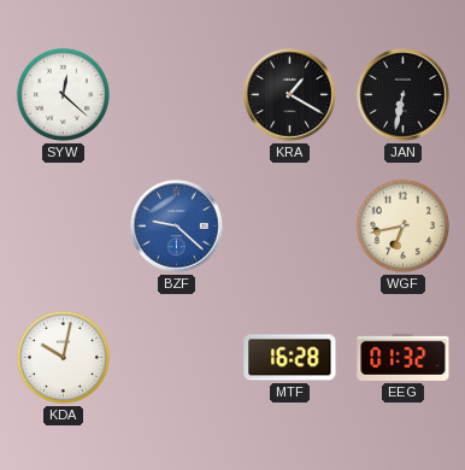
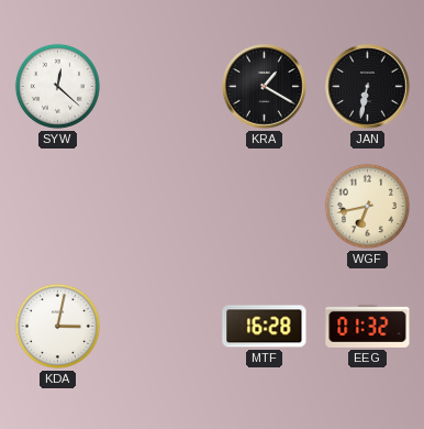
BZF: 9:22 -> none (177, 227)
KDA: 10:02 -> 3:02 (57, 326)
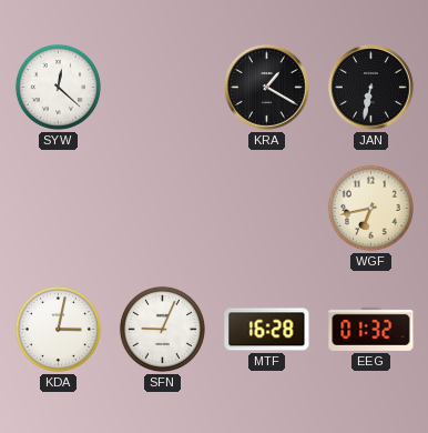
SFN: none -> 9:04 (162, 329)
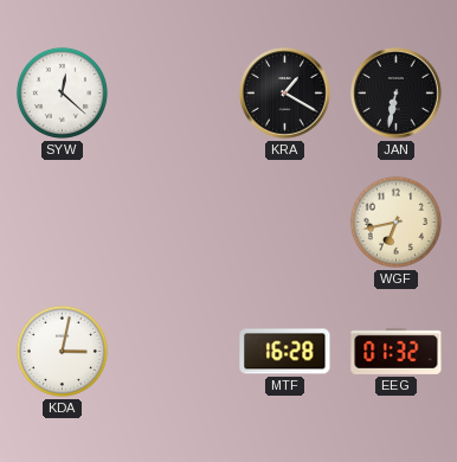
SFN: 9:04 -> none (162, 329)
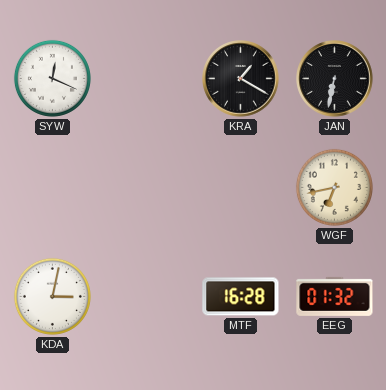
SYW: 12:22 -> 12:19 (52, 78)
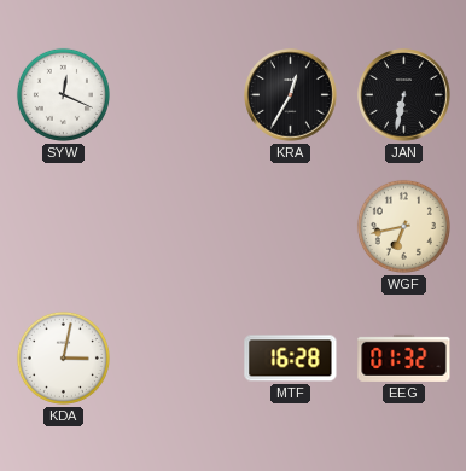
KRA: 1:20 -> 12:35 (291, 95)
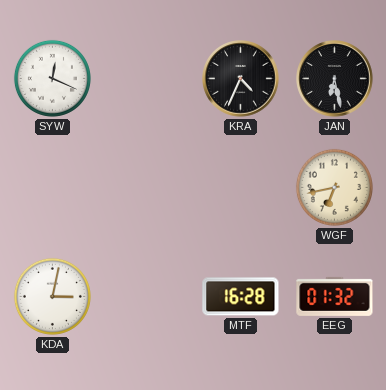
KRA: 12:35 -> 4:34 (241, 79)
JAN: 6:32 -> 6:28 (335, 79)
